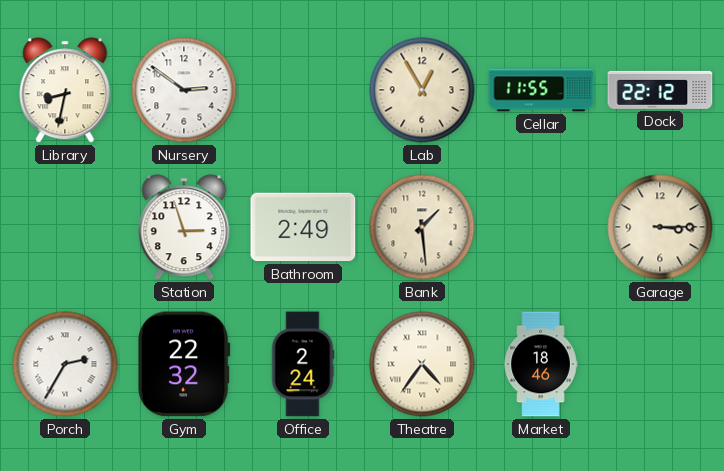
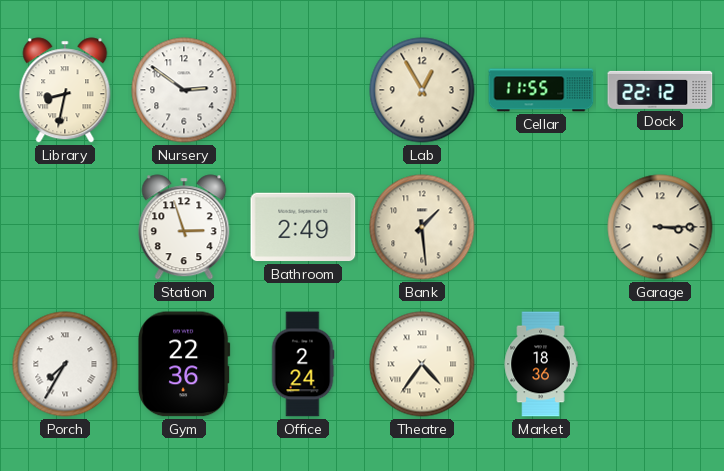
Porch: 2:35 -> 7:35 (65, 364)
Gym: 22:32 -> 22:36 (185, 364)
Market: 18:46 -> 18:36 (541, 364)
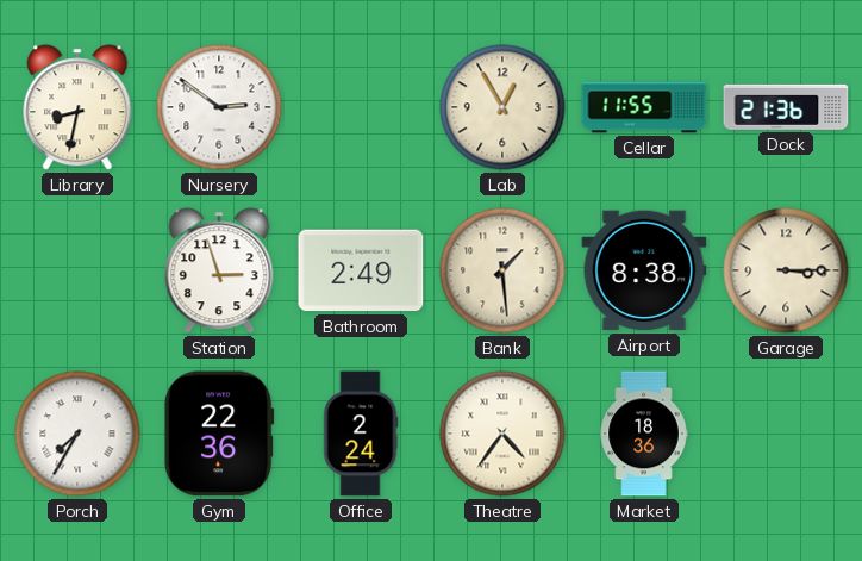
Dock: 22:12 -> 21:36 (786, 107)
Airport: none -> 8:38 (644, 270)
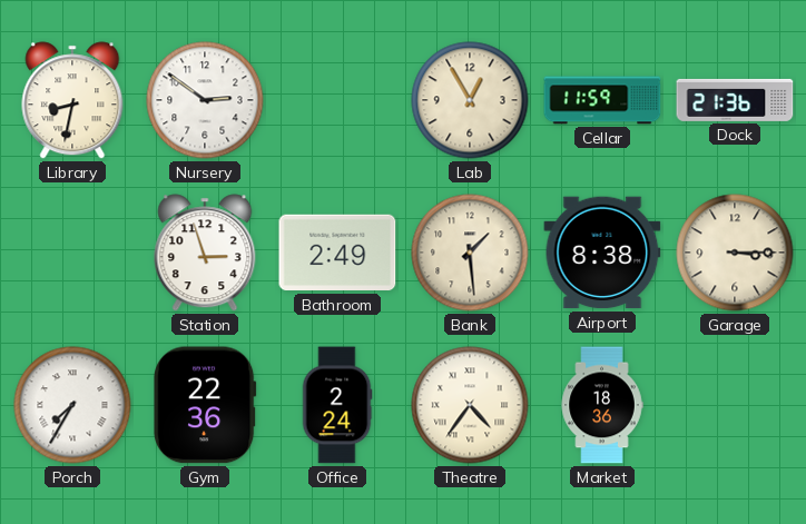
Cellar: 11:55 -> 11:59 (602, 100)
